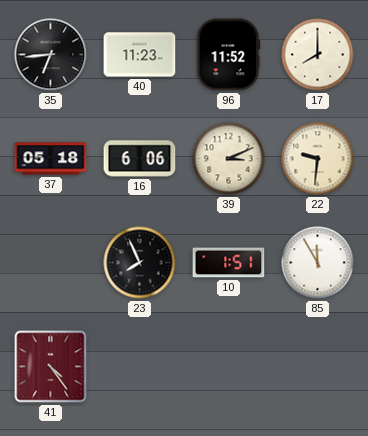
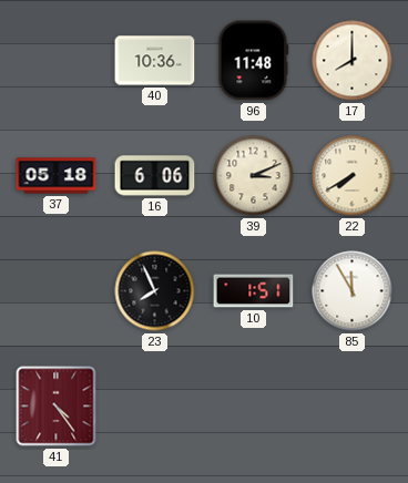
35: 6:44 -> none (51, 55)
40: 11:23 -> 10:36 (155, 61)
96: 11:52 -> 11:48 (254, 61)
22: 9:31 -> 7:40 (353, 176)
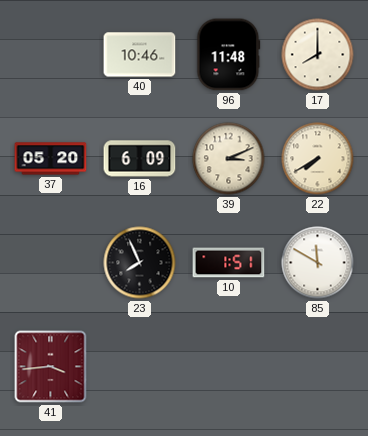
40: 10:36 -> 10:46 (140, 55)
37: 05:18 -> 05:20 (51, 159)
16: 6:06 -> 6:09 (140, 159)
85: 11:55 -> 11:50 (318, 263)
41: 4:24 -> 3:44 (51, 367)
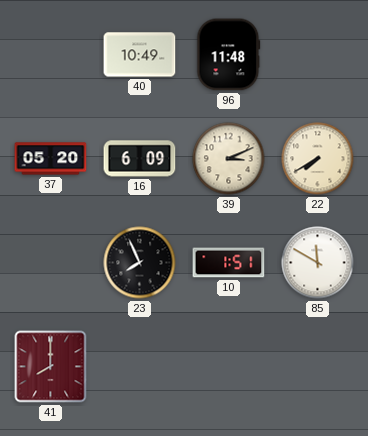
40: 10:46 -> 10:49 (140, 55)
17: 8:00 -> none (318, 55)
41: 3:44 -> 8:00 (51, 367)
